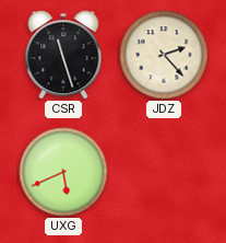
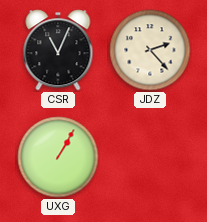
CSR: 11:27 -> 11:04 (58, 50)
UXG: 5:41 -> 1:05 (58, 157)
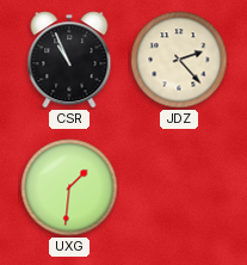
CSR: 11:04 -> 10:56 (69, 60)
UXG: 1:05 -> 1:31 (69, 187)
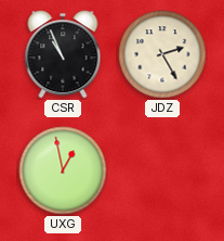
JDZ: 2:23 -> 2:25 (162, 54)
UXG: 1:31 -> 12:58 (63, 170)
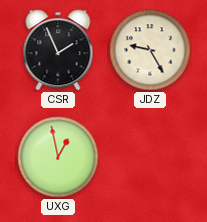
CSR: 10:56 -> 1:56 (58, 50)
JDZ: 2:25 -> 9:25 (150, 50)
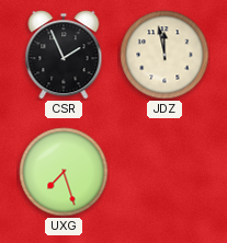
JDZ: 9:25 -> 11:58 (164, 55)
UXG: 12:58 -> 7:27 (64, 172)
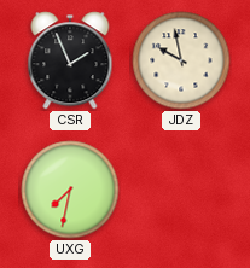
JDZ: 11:58 -> 9:58 (181, 60)
UXG: 7:27 -> 7:32 (70, 190)
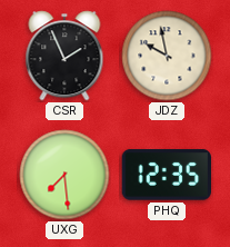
UXG: 7:32 -> 7:29 (64, 175)
PHQ: none -> 12:35 (166, 175)
